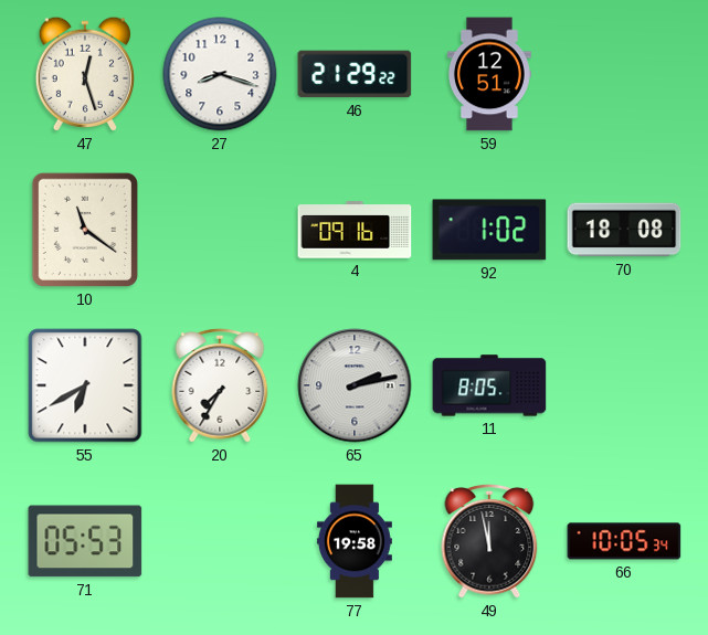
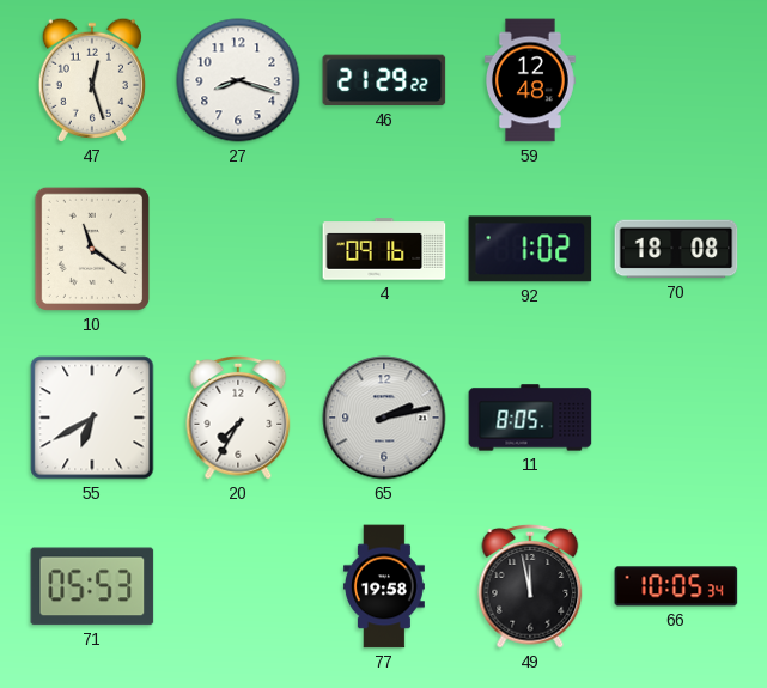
59: 12:51 -> 12:48 (530, 80)
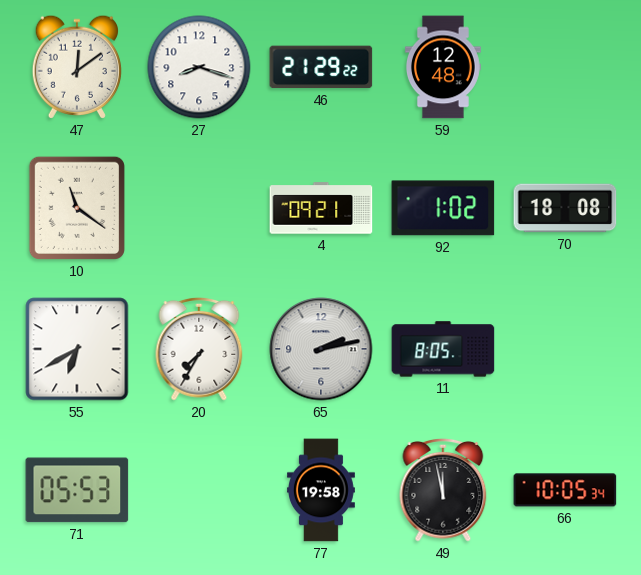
47: 12:27 -> 12:09 (77, 67)
4: 09:16 -> 09:21 (321, 208)
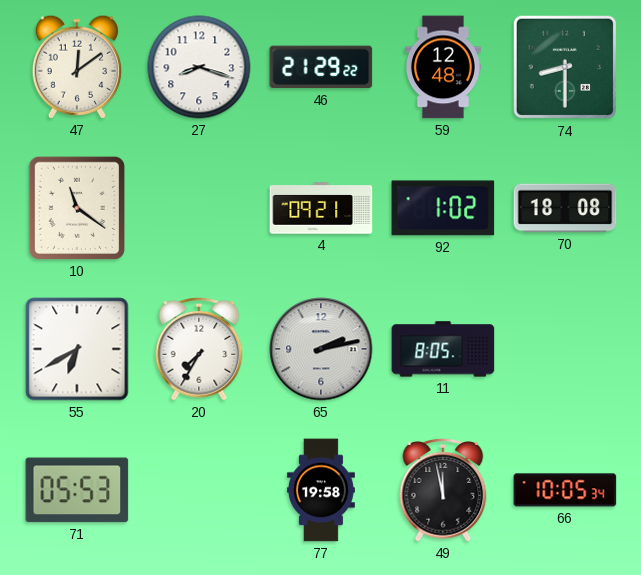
74: none -> 8:30 (565, 67)
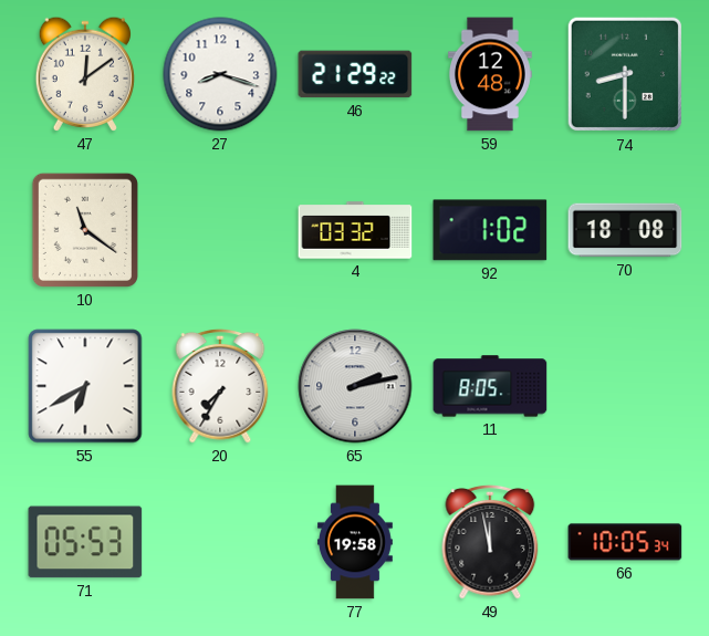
4: 09:21 -> 03:32 (355, 230)
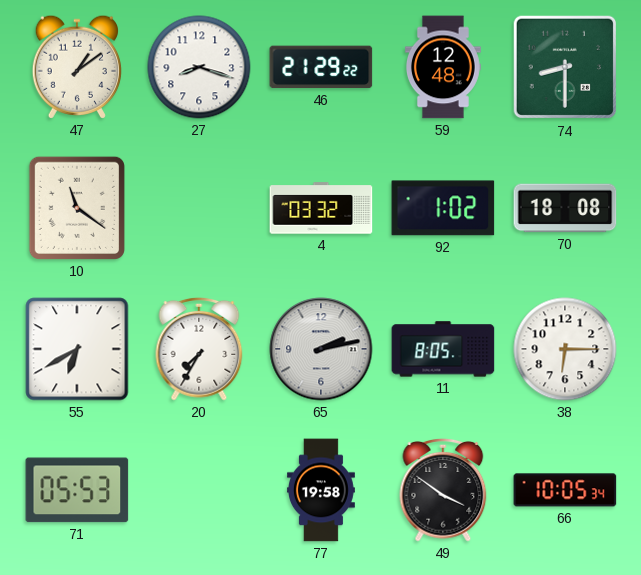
47: 12:09 -> 1:09 (77, 67)
38: none -> 6:15 (565, 349)
49: 11:58 -> 3:51 (443, 490)
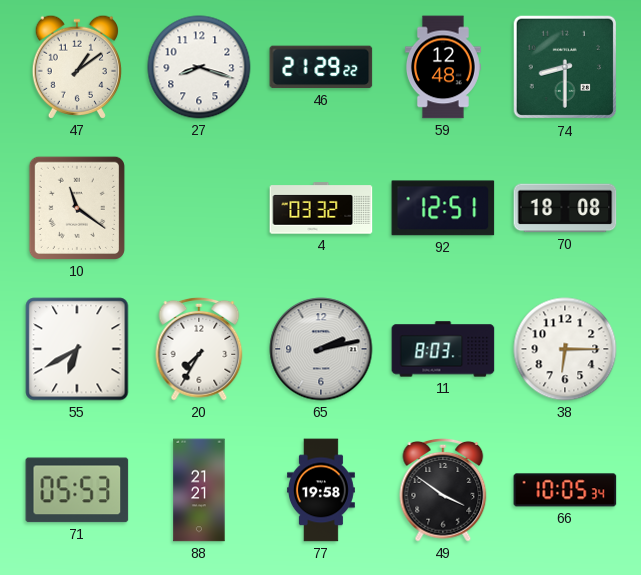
92: 1:02 -> 12:51 (443, 208)
11: 8:05 -> 8:03 (443, 349)
88: none -> 21:21 (199, 490)
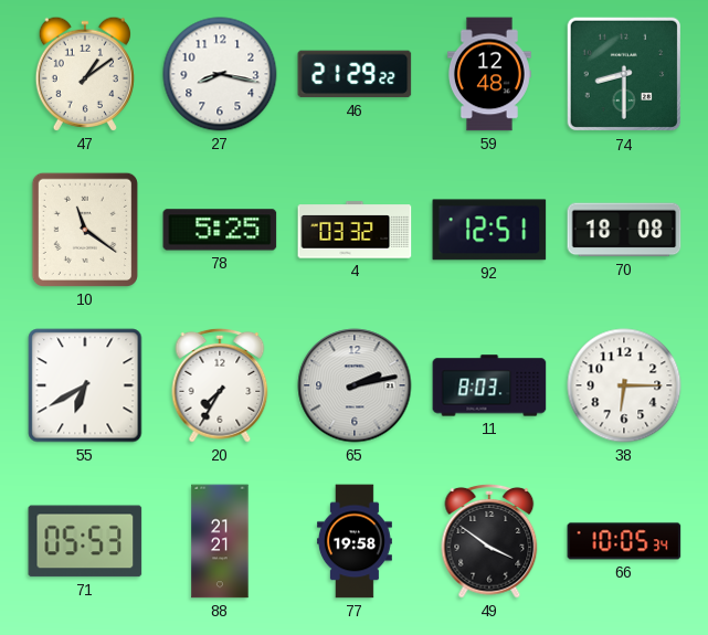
27: 8:18 -> 8:17 (220, 74)
78: none -> 5:25 (220, 230)
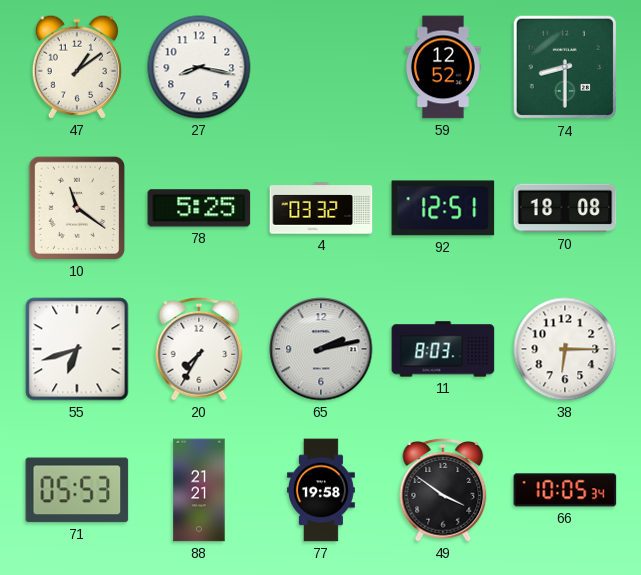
46: 21:29 -> none (355, 74)
59: 12:48 -> 12:52 (443, 67)
55: 6:40 -> 6:42 (77, 349)
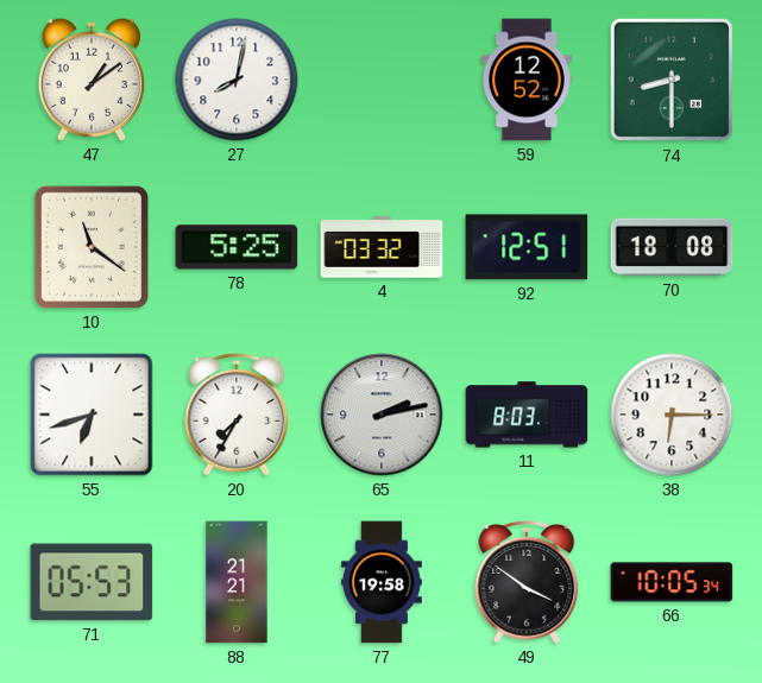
27: 8:17 -> 8:02 (237, 80)
